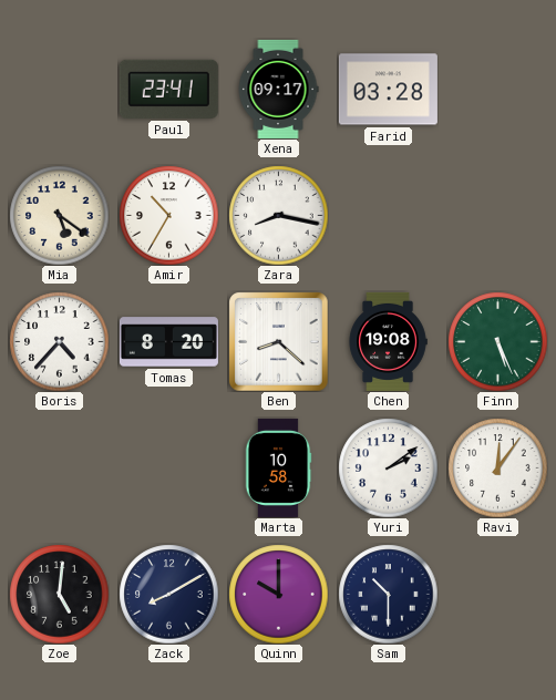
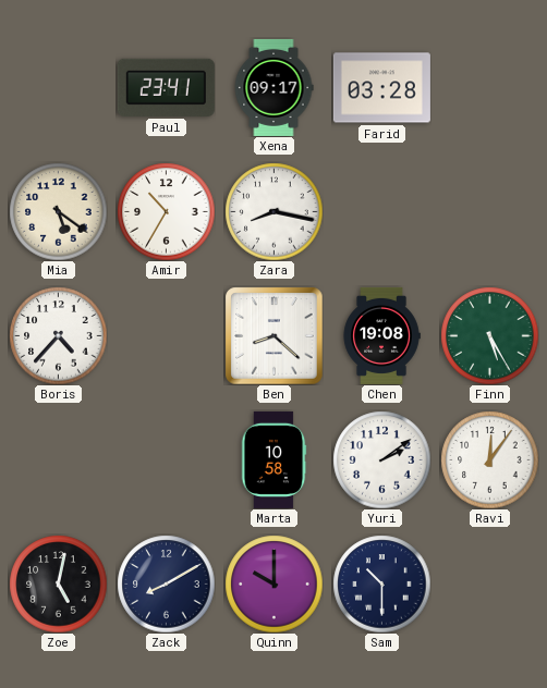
Tomas: 8:20 -> none (168, 342)
Finn: 5:26 -> 5:25 (489, 335)
Zoe: 5:01 -> 5:02 (58, 583)
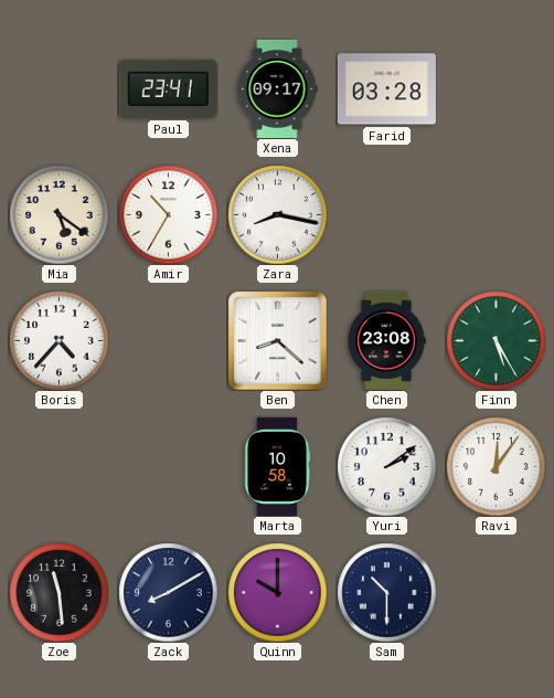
Chen: 19:08 -> 23:08 (386, 340)
Zoe: 5:02 -> 11:29 (58, 592)
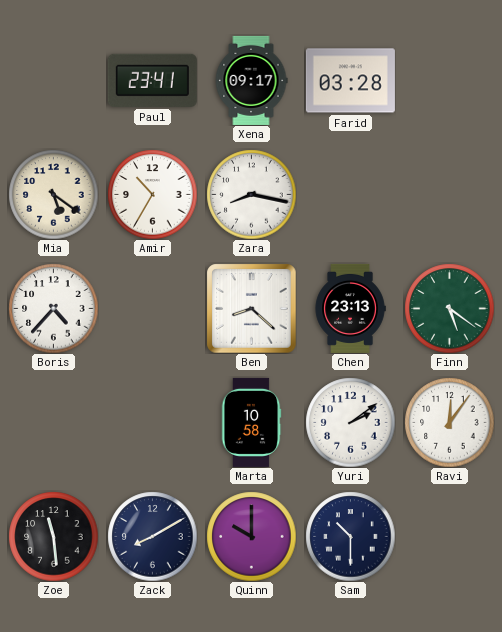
Chen: 23:08 -> 23:13 (350, 308)
Finn: 5:25 -> 5:21 (449, 308)
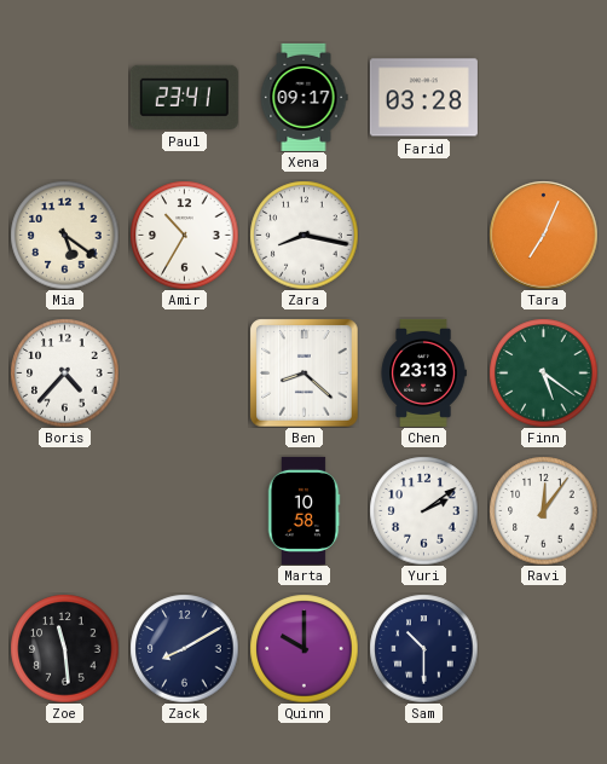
Tara: none -> 7:04 (543, 235)
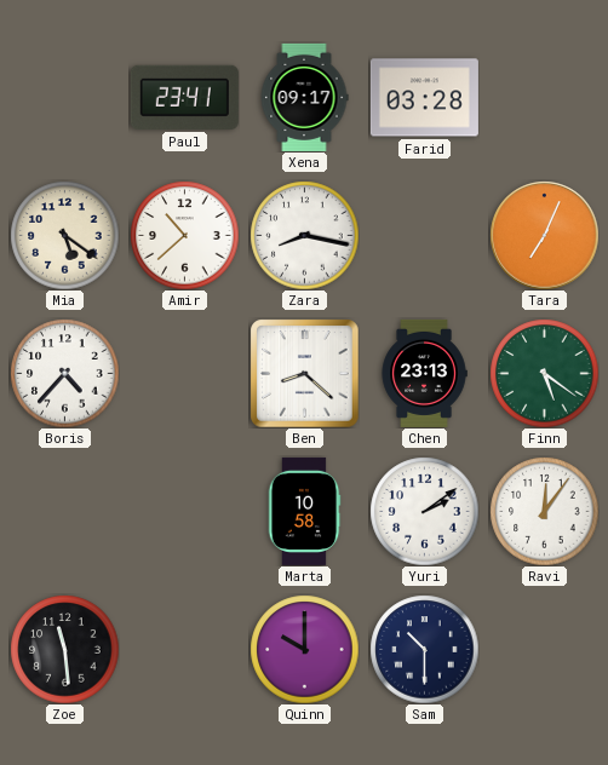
Amir: 10:35 -> 10:38 (184, 235)
Zack: 8:10 -> none (184, 648)
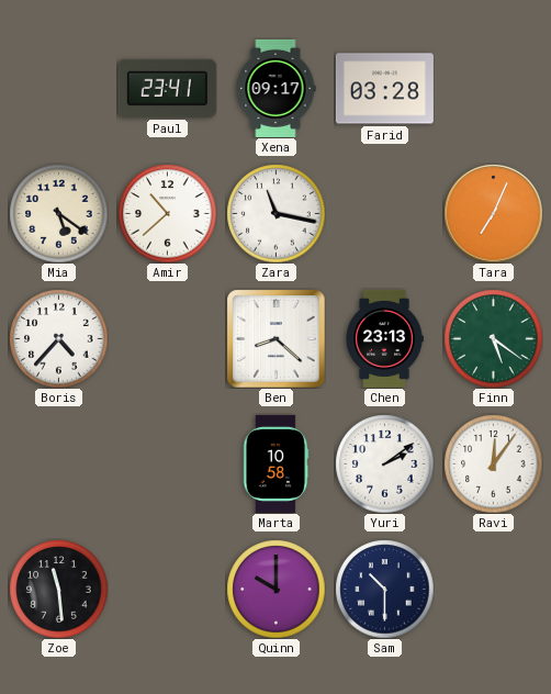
Zara: 8:17 -> 11:17 (275, 213)
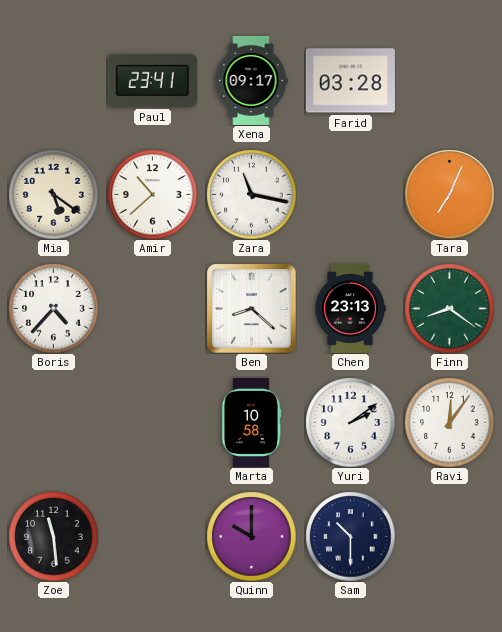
Finn: 5:21 -> 8:21 (449, 308)
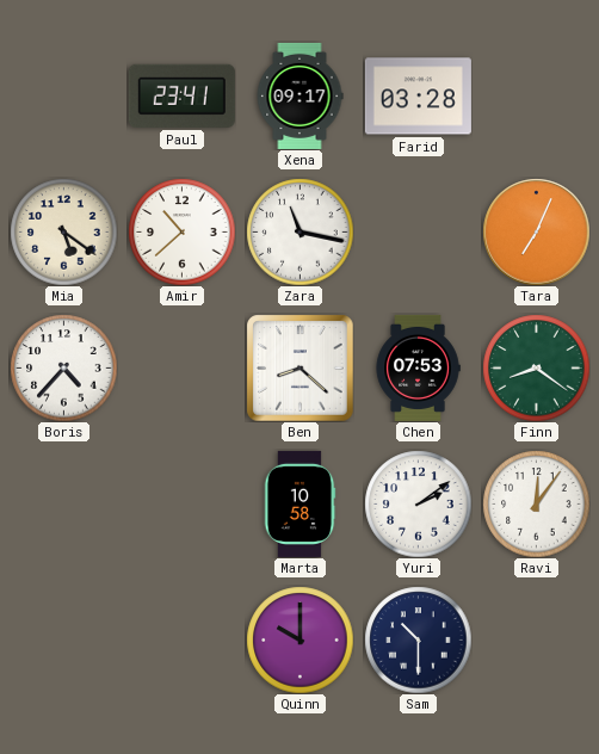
Chen: 23:13 -> 07:53 (418, 367)
Zoe: 11:29 -> none (53, 536)
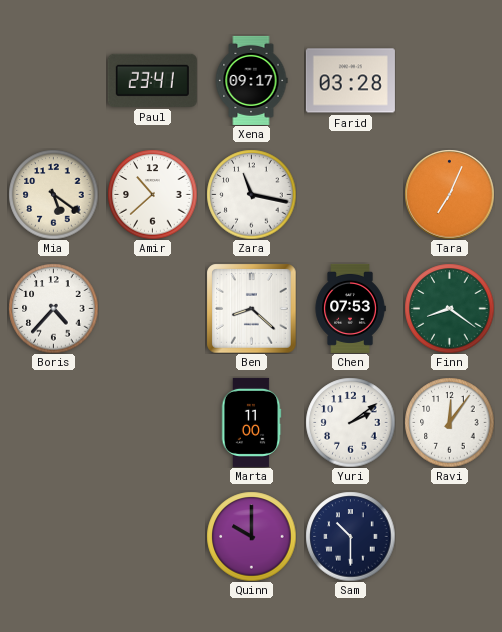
Marta: 10:58 -> 11:00 (251, 422)
